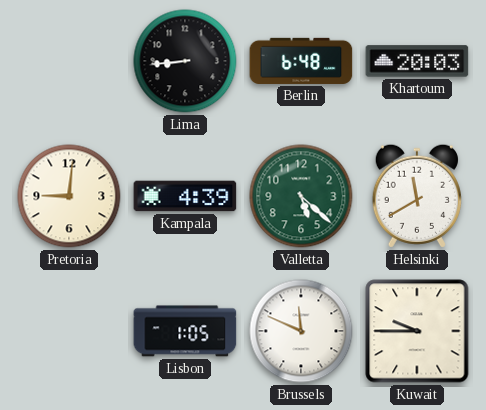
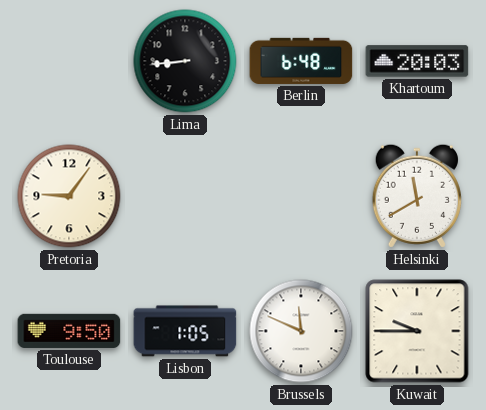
Pretoria: 9:01 -> 9:06 (69, 196)
Kampala: 4:39 -> none (185, 196)
Valletta: 5:22 -> none (301, 196)
Toulouse: none -> 9:50 (69, 331)
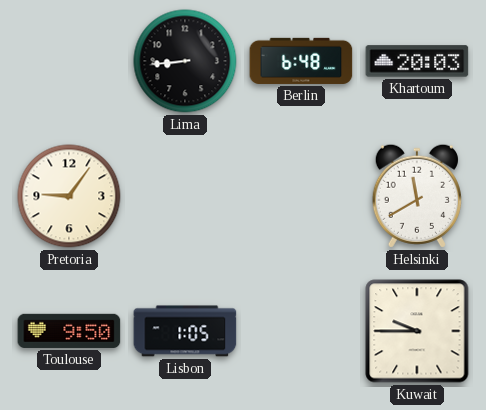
Brussels: 11:49 -> none (301, 331)
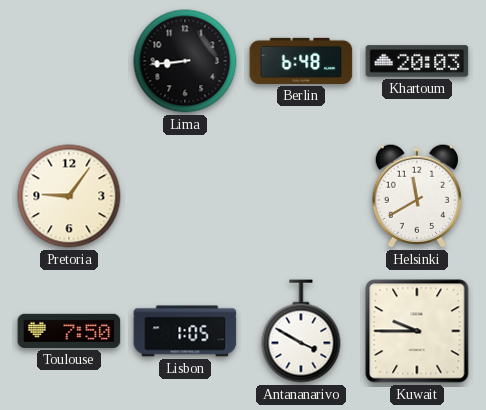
Toulouse: 9:50 -> 7:50 (69, 331)
Antananarivo: none -> 3:50 (301, 331)
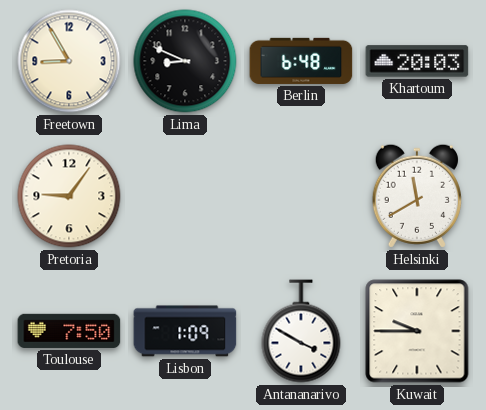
Freetown: none -> 8:55 (69, 61)
Lima: 8:44 -> 8:49 (185, 61)
Lisbon: 1:05 -> 1:09 (185, 331)
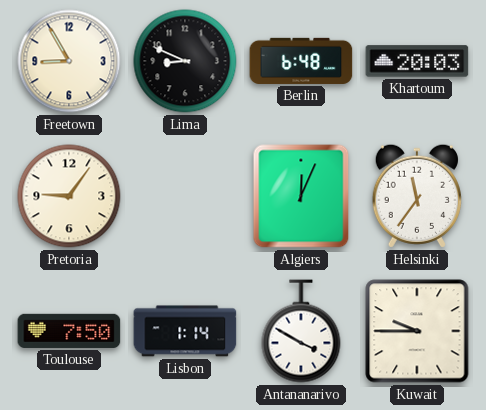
Algiers: none -> 12:04 (301, 196)
Helsinki: 11:40 -> 11:36 (417, 196)
Lisbon: 1:09 -> 1:14 (185, 331)
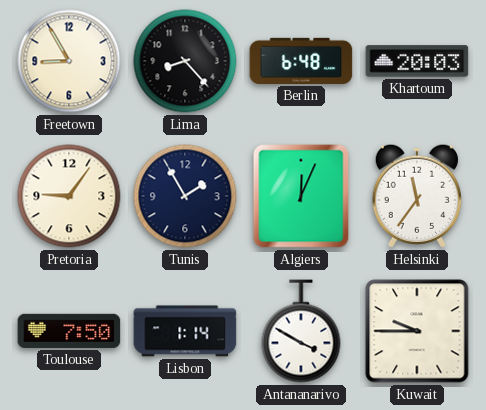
Lima: 8:49 -> 8:23 (185, 61)
Tunis: none -> 1:55 (185, 196)
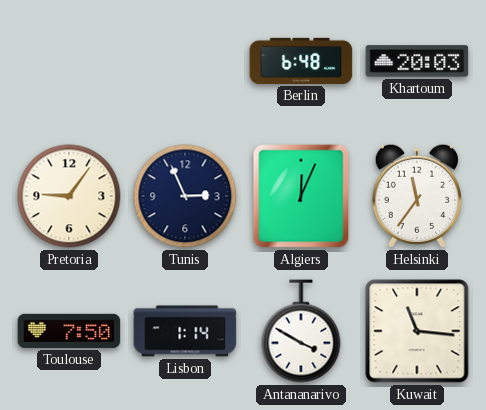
Freetown: 8:55 -> none (69, 61)
Lima: 8:23 -> none (185, 61)
Tunis: 1:55 -> 2:56 (185, 196)
Kuwait: 9:45 -> 11:16 (417, 331)
